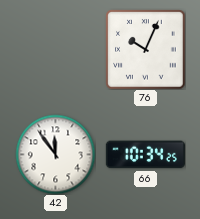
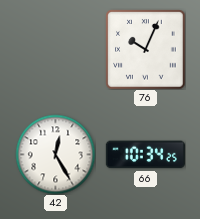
42: 11:54 -> 12:25 (55, 154)
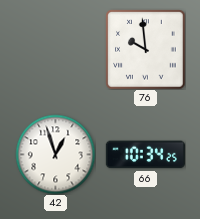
76: 10:04 -> 9:59 (145, 49)
42: 12:25 -> 12:57 (55, 154)
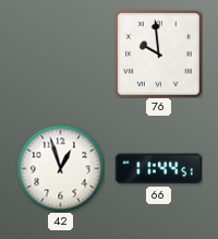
66: 10:34 -> 11:44 (158, 169)
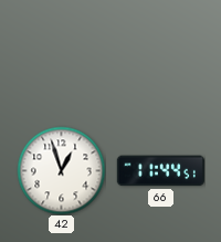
76: 9:59 -> none (158, 53)
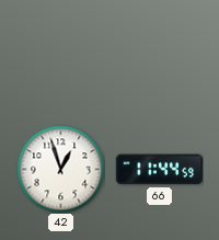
66: 11:44:51 -> 11:44:59 (159, 170)
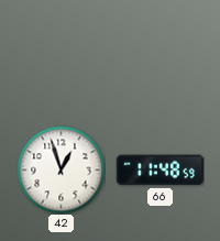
66: 11:44 -> 11:48 (159, 171)
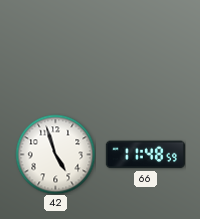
42: 12:57 -> 4:57 (55, 154)
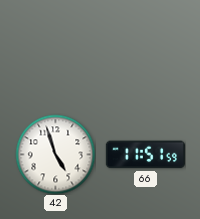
66: 11:48 -> 11:51 (145, 155)
